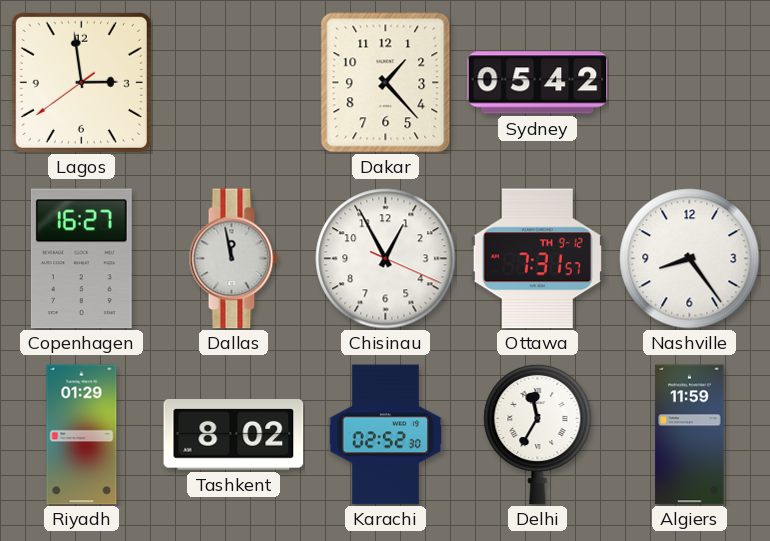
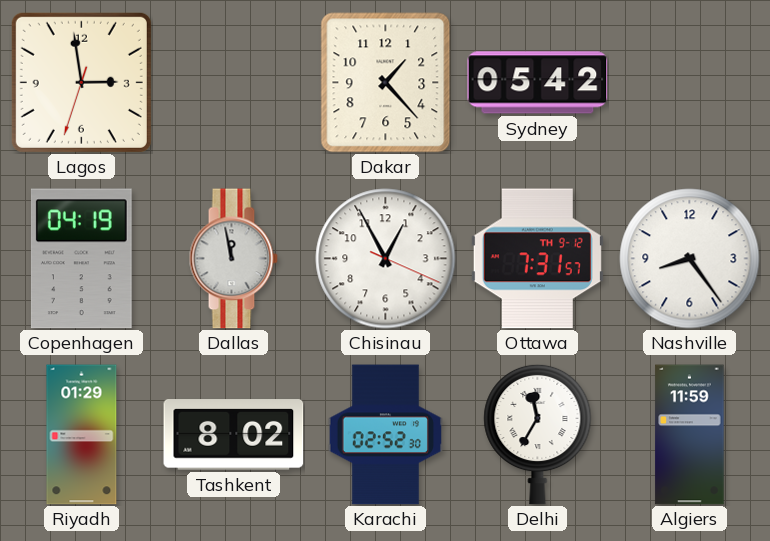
Lagos: 2:58:39 -> 2:58:33 (81, 82)
Copenhagen: 16:27 -> 04:19 (81, 259)
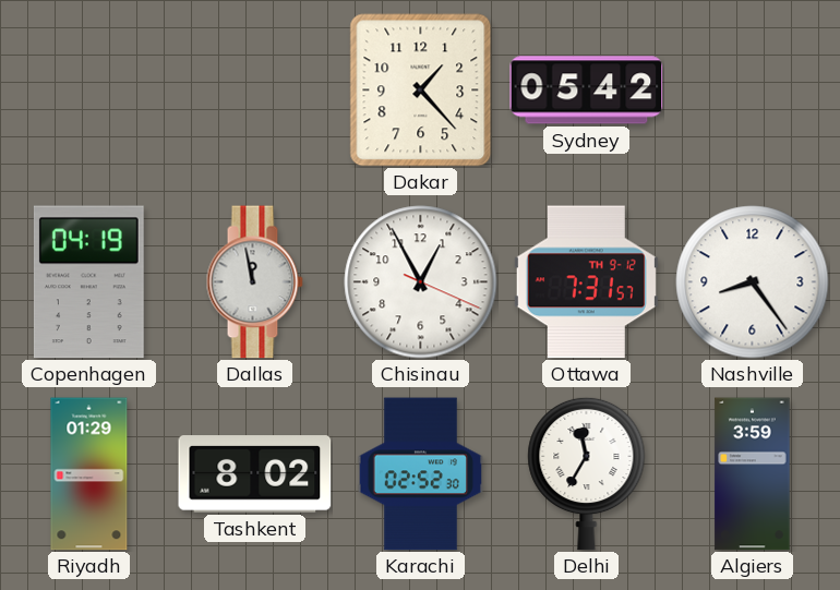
Lagos: 2:58 -> none (81, 82)
Algiers: 11:59 -> 3:59 (753, 474)
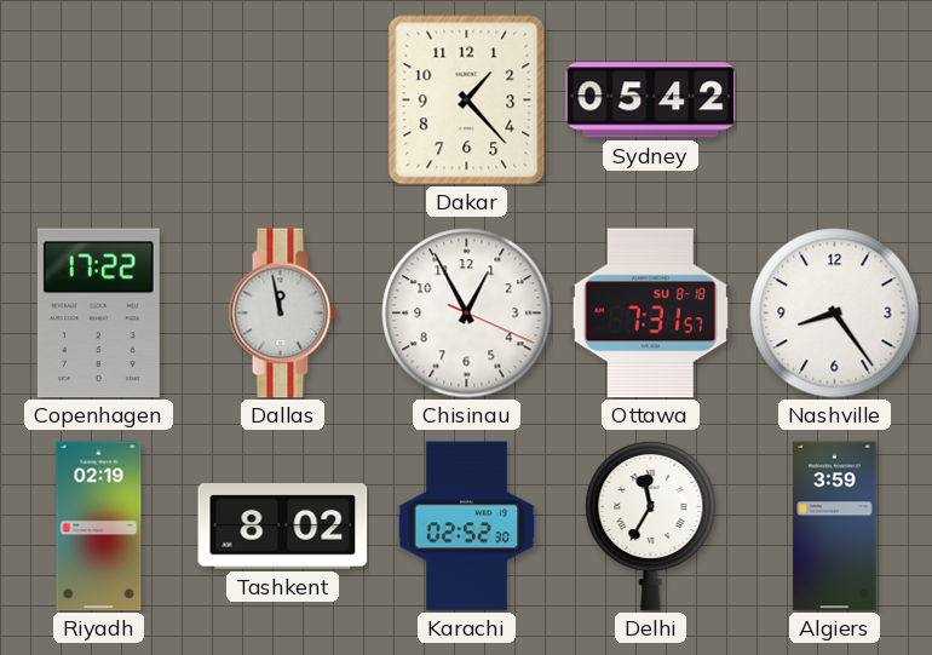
Copenhagen: 04:19 -> 17:22 (98, 314)
Ottawa date: TH 9-12 -> SU 8-18 (650, 314)
Riyadh: 01:29 -> 02:19 (99, 527)
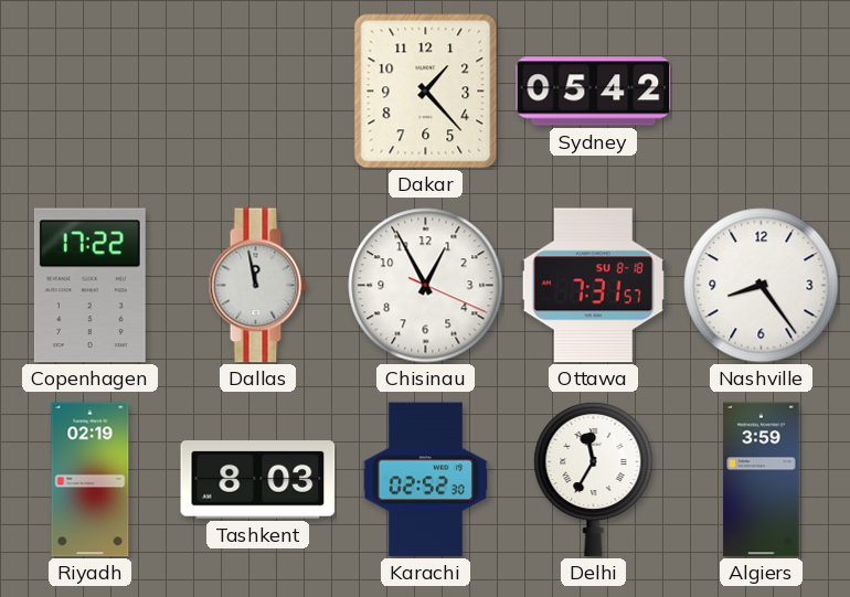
Tashkent: 8:02 -> 8:03 (258, 480)
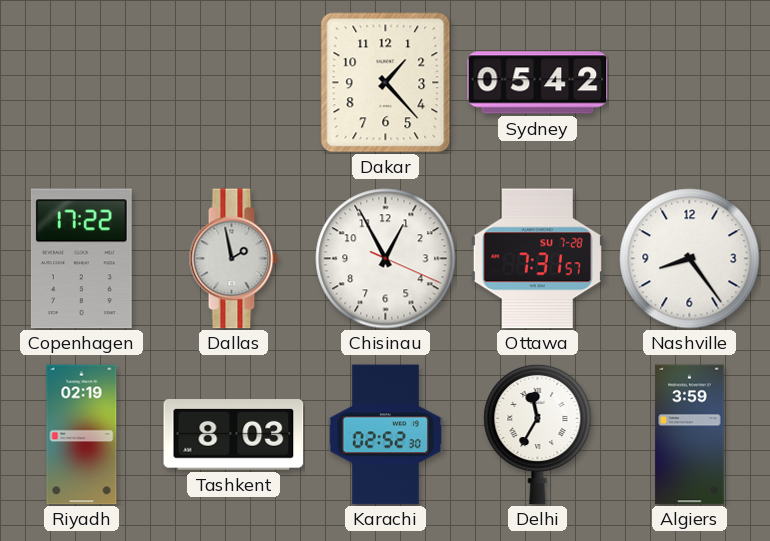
Dallas: 11:58 -> 1:58 (233, 259)
Ottawa date: SU 8-18 -> SU 7-28 (537, 259)
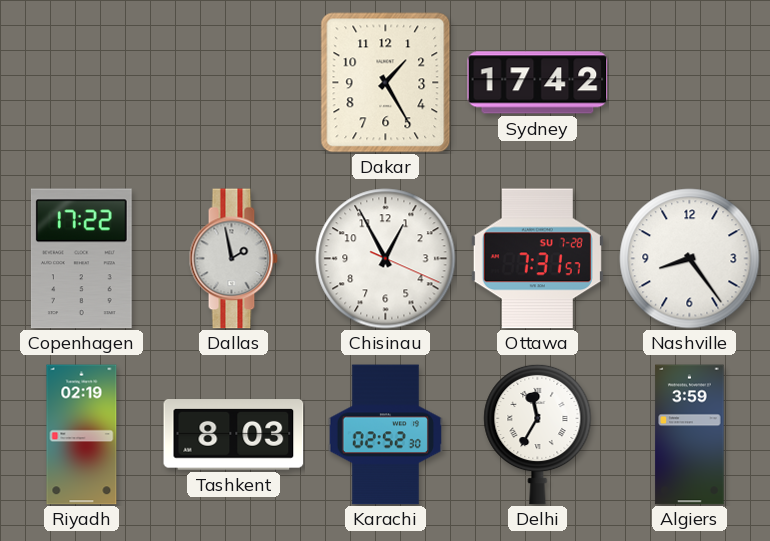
Dakar: 1:23 -> 1:25 (386, 83)
Sydney: 05:42 -> 17:42 (538, 83)
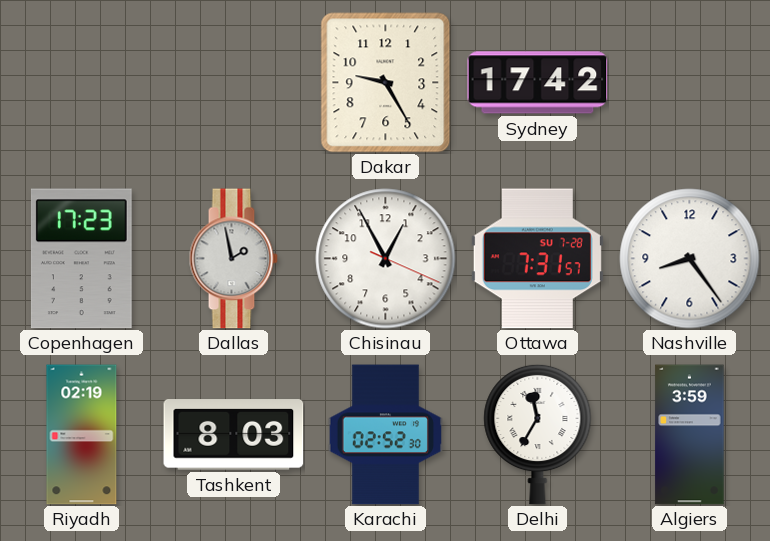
Dakar: 1:25 -> 9:25 (386, 83)
Copenhagen: 17:22 -> 17:23 (81, 259)
